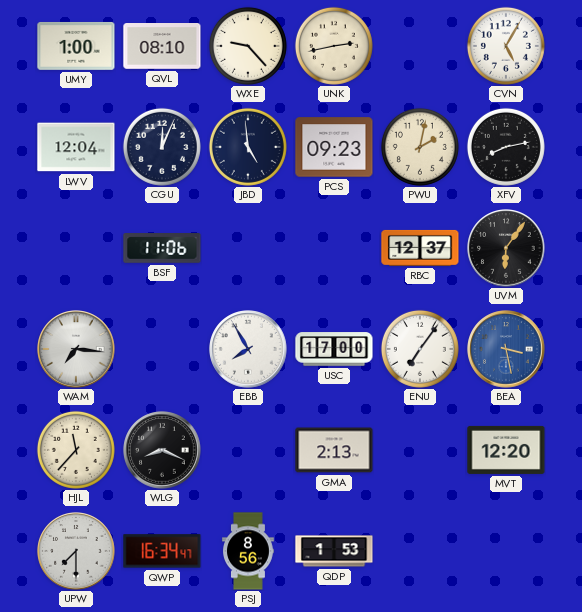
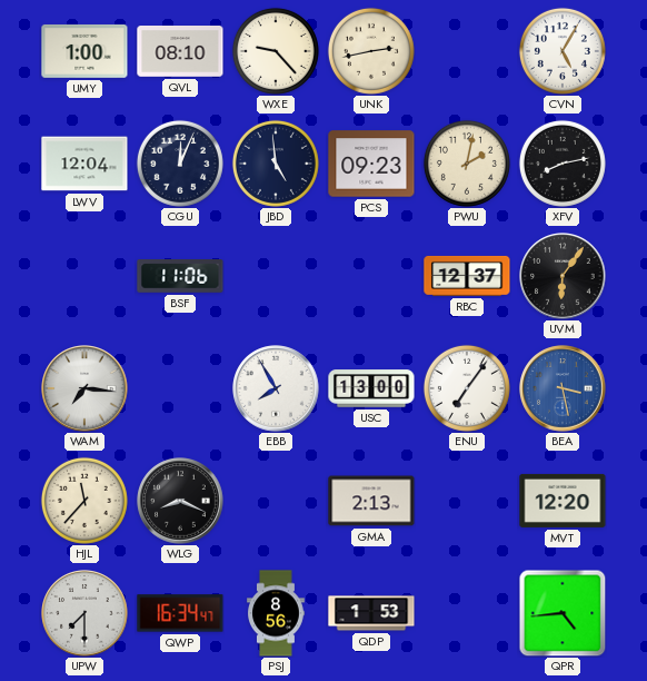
USC: 17:00 -> 13:00 (371, 388)
QPR: none -> 4:44 (563, 613)
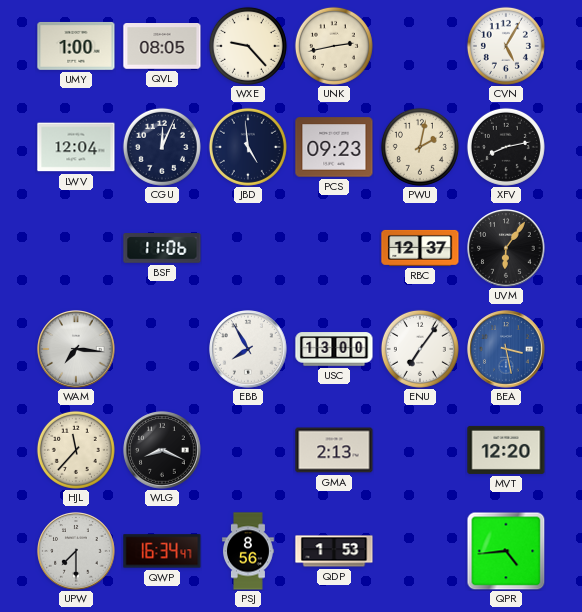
QVL: 08:10 -> 08:05 (162, 47)
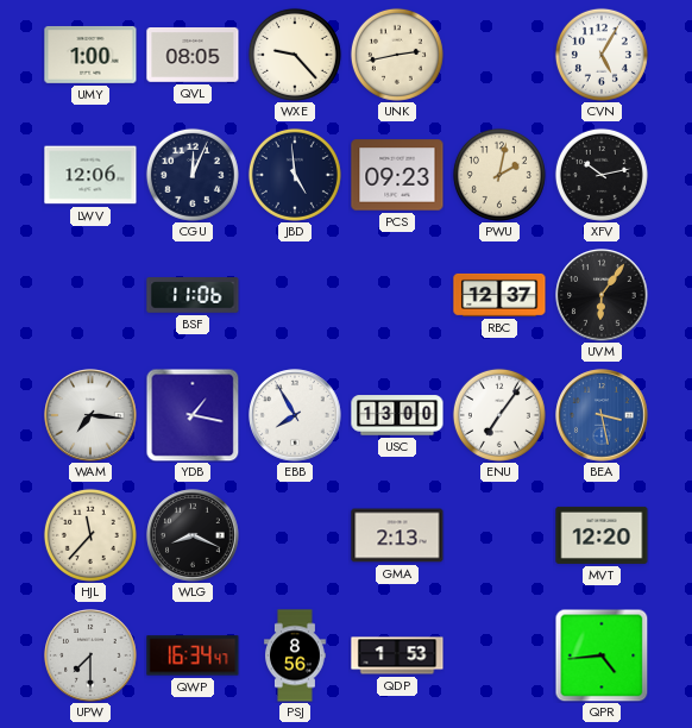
LWV: 12:04 -> 12:06 (90, 175)
XFV: 8:13 -> 10:13 (602, 175)
YDB: none -> 1:17 (193, 415)
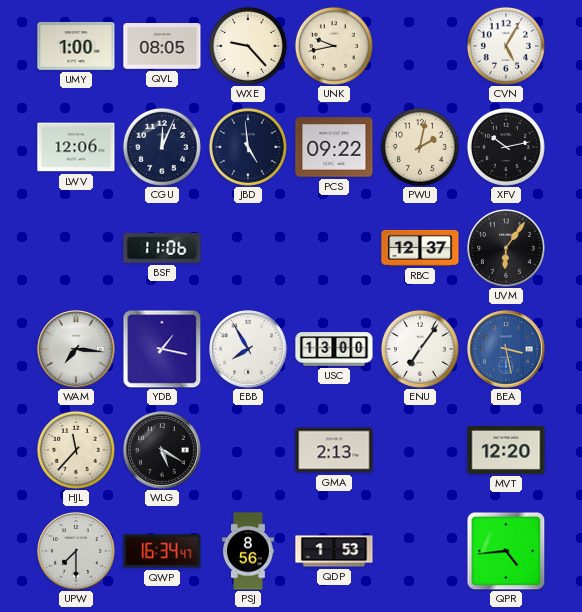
UNK: 2:43 -> 9:43 (334, 46)
PCS: 09:23 -> 09:22 (334, 147)
WLG: 8:19 -> 5:20 (162, 450)
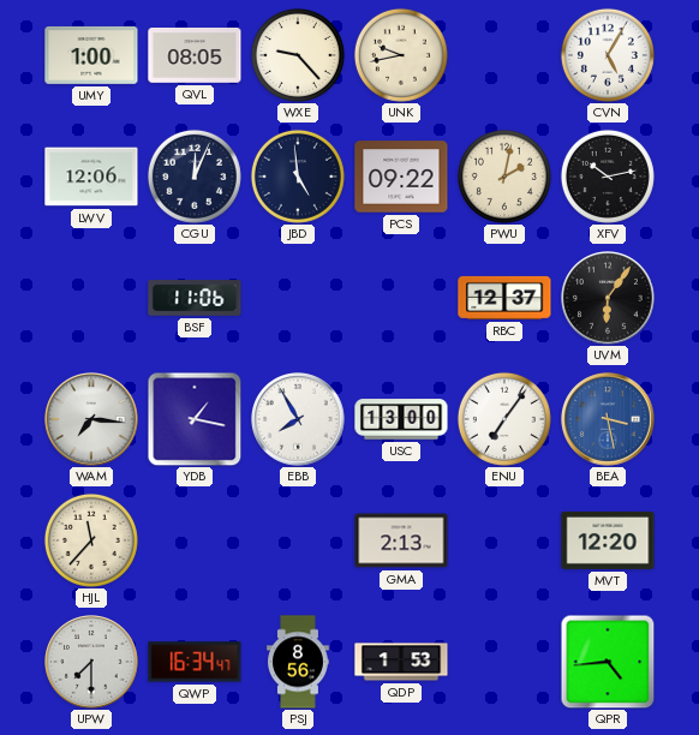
WLG: 5:20 -> none (162, 450)
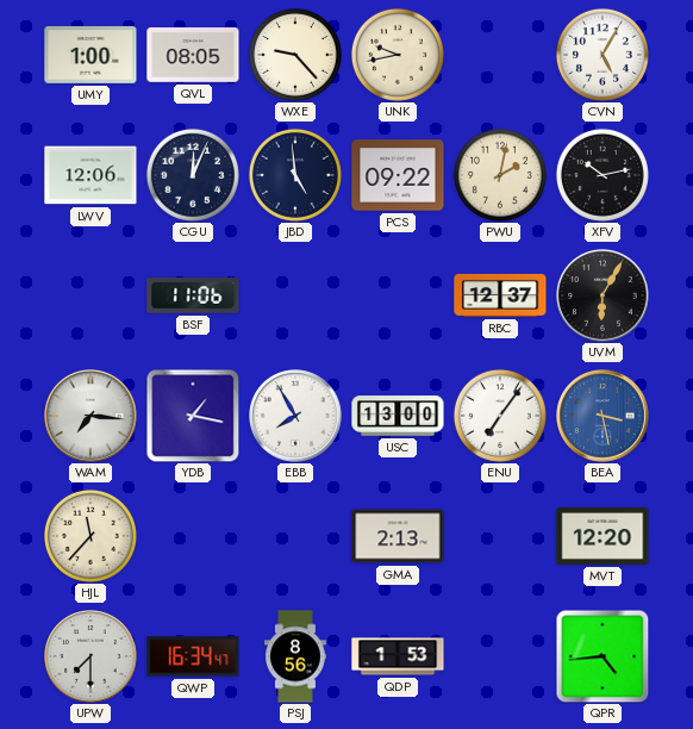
UVM: 6:06 -> 6:05 (603, 295)
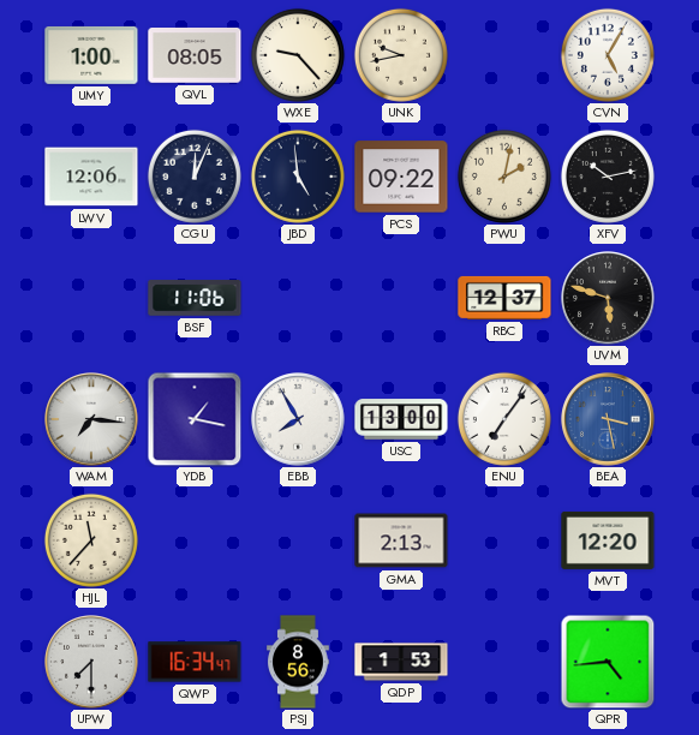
UVM: 6:05 -> 5:48 (608, 298)
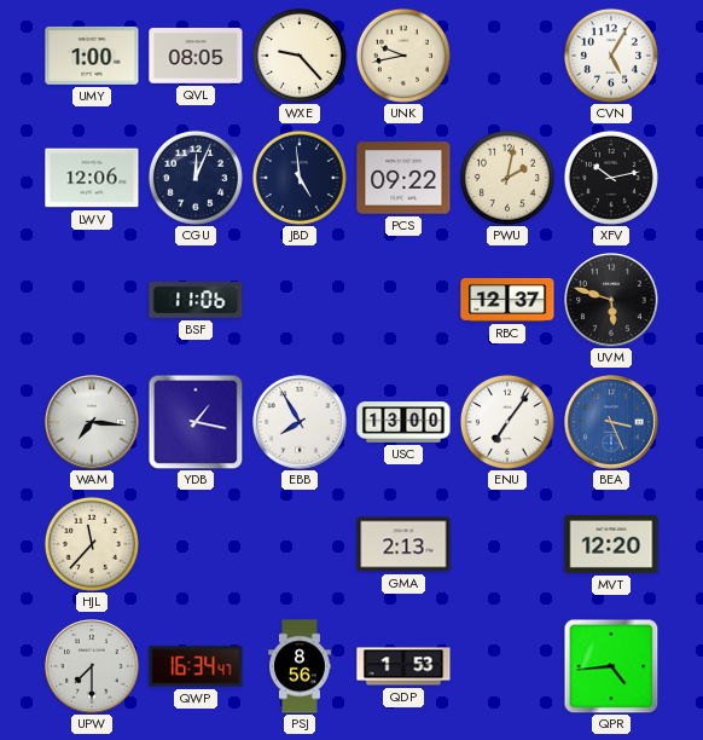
BEA: 3:28 -> 3:26 (611, 422)
